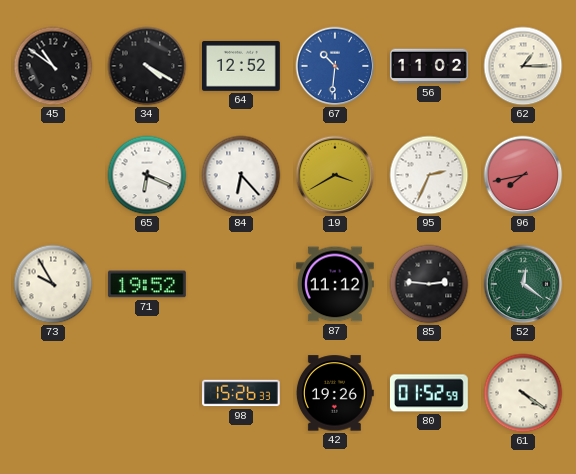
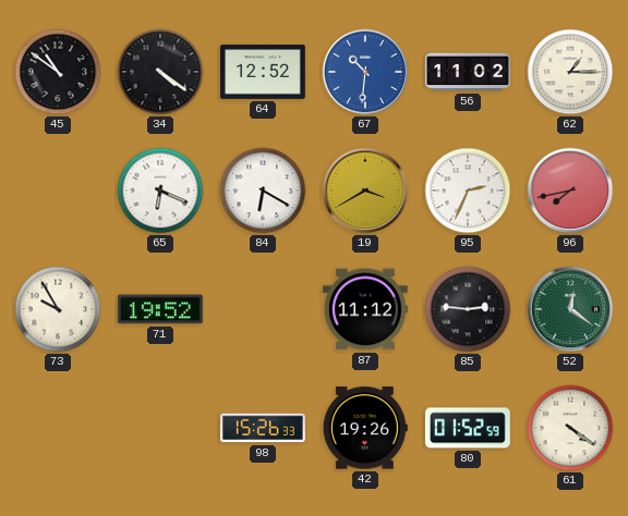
34: 4:20 -> 4:21 (160, 72)
84: 6:23 -> 6:20 (263, 191)
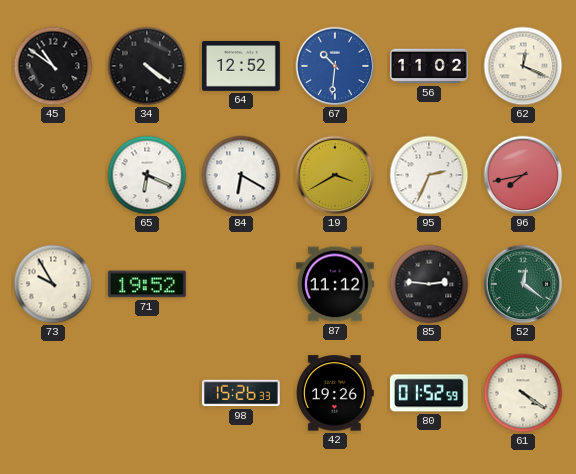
62: 1:15 -> 12:19 (523, 66)
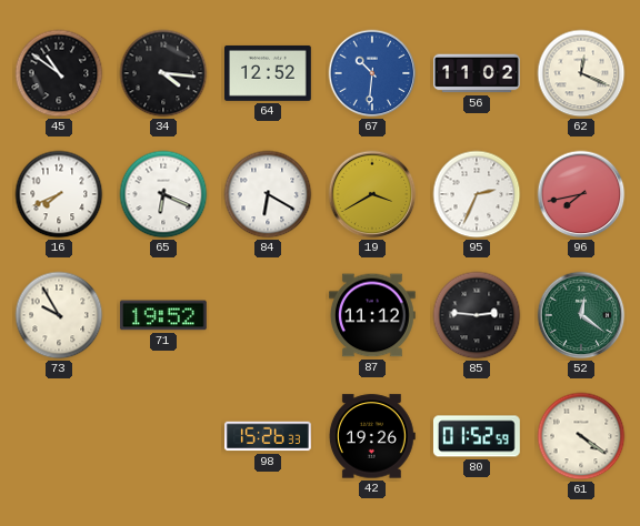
34: 4:21 -> 4:16 (163, 73)
16: none -> 7:41 (59, 194)
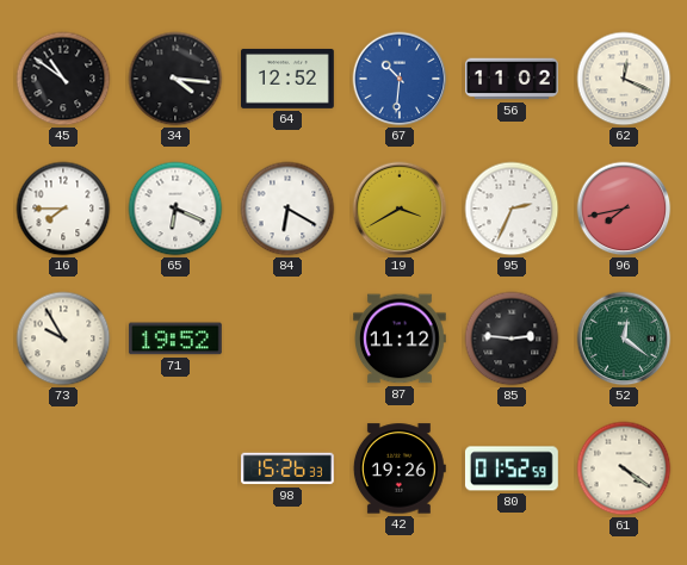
16: 7:41 -> 7:45 (63, 209)
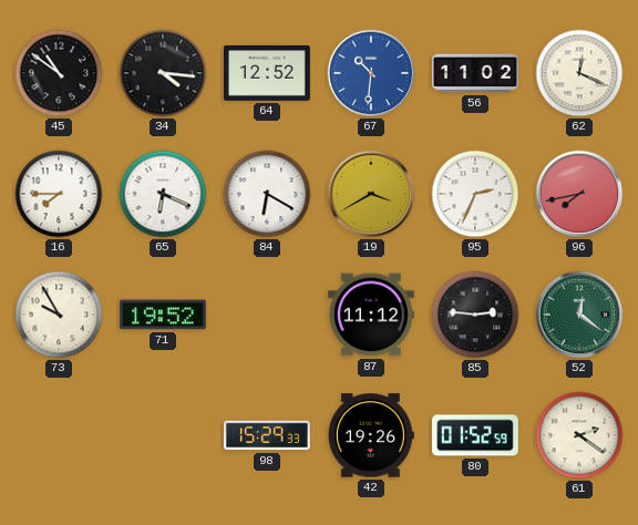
98: 15:26 -> 15:29 (268, 435)
61: 4:21 -> 2:21 (579, 435)
